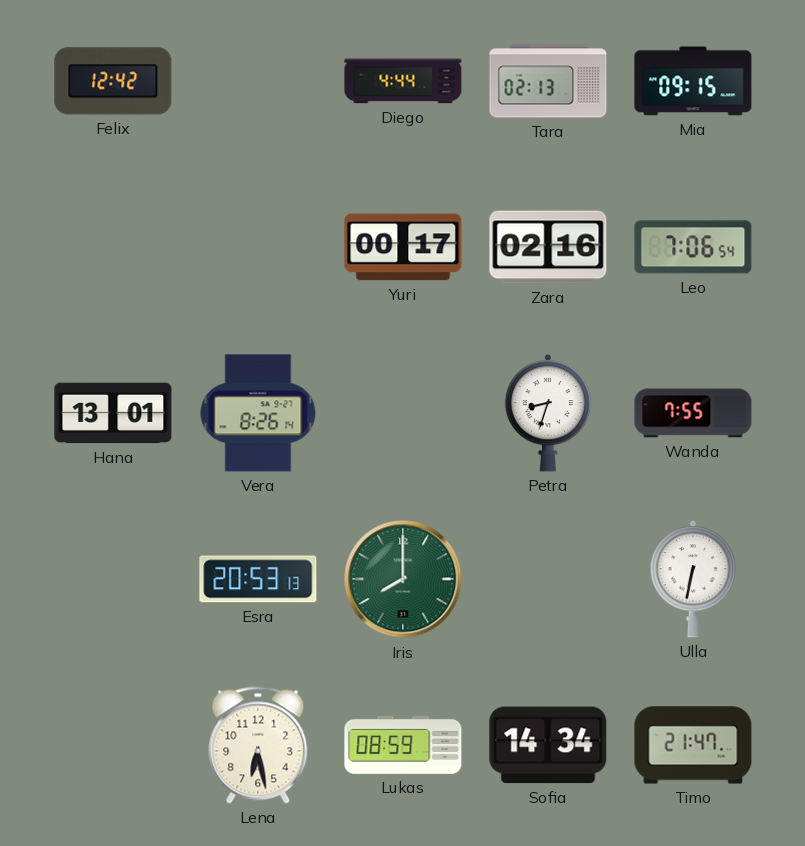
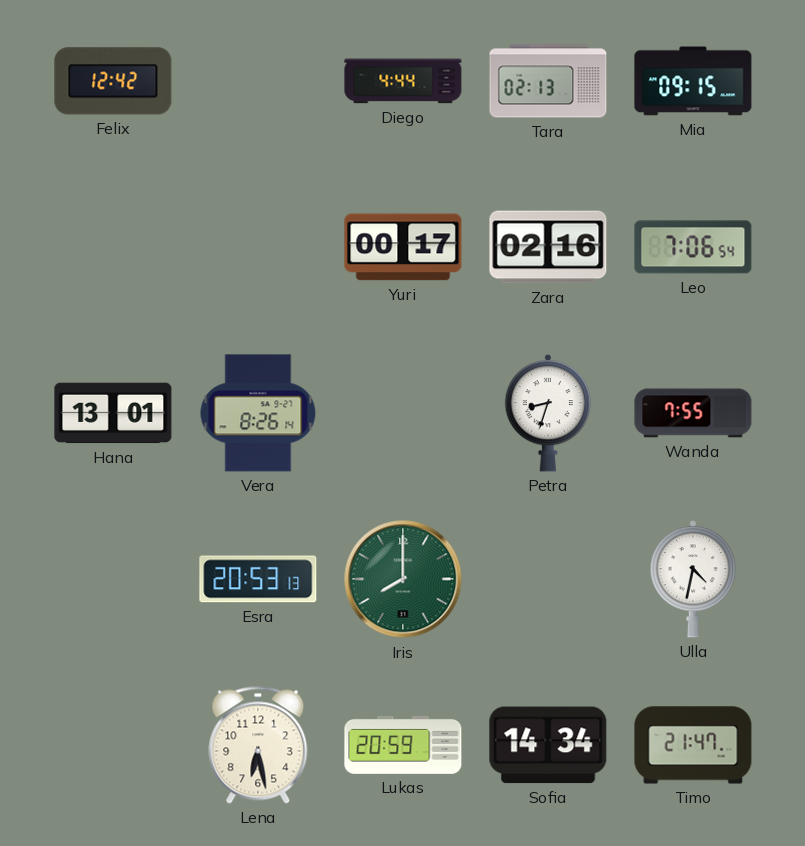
Ulla: 6:32 -> 4:32 (693, 580)
Lukas: 08:59 -> 20:59 (403, 745)
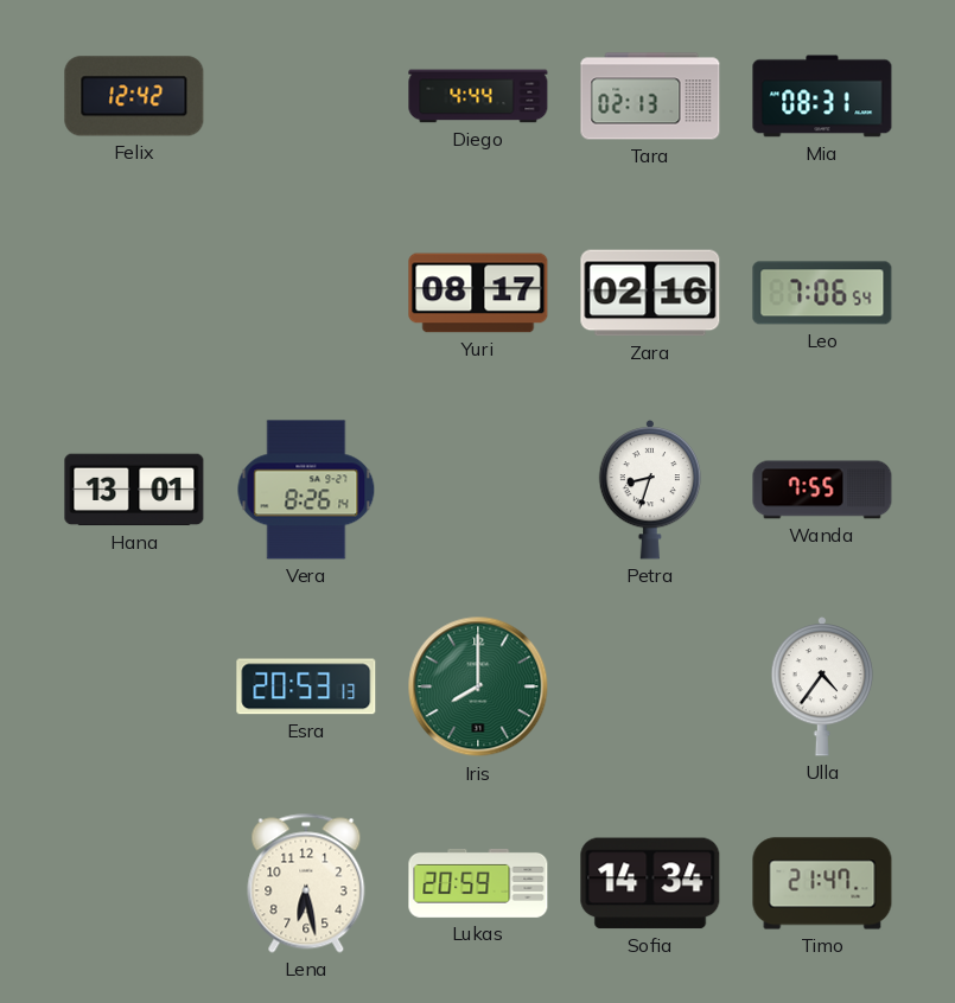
Mia: 09:15 -> 08:31 (822, 96)
Yuri: 00:17 -> 08:17 (478, 293)
Ulla: 4:32 -> 4:36 (822, 688)
